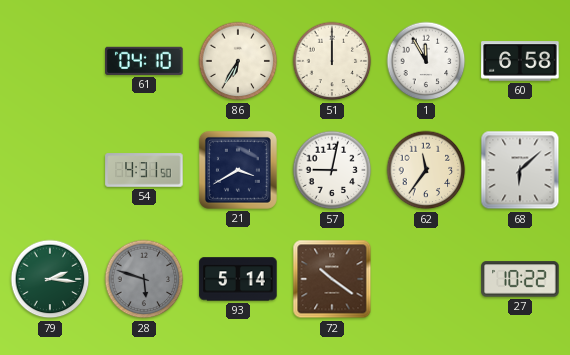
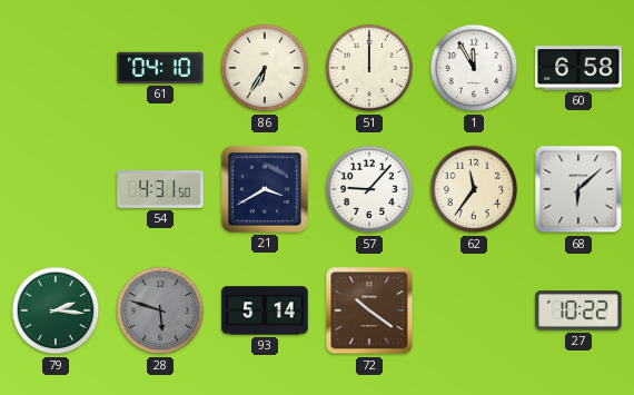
57: 9:02 -> 9:07 (369, 189)
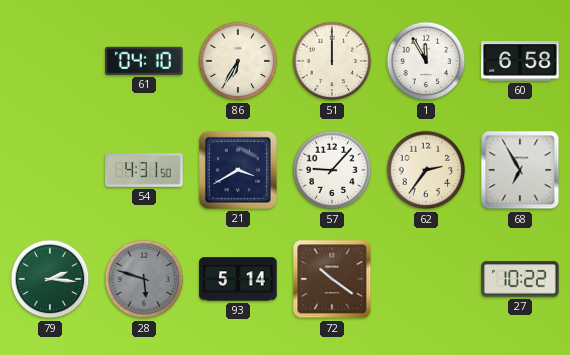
62: 11:36 -> 2:36 (426, 170)
68: 6:08 -> 6:55 (520, 170)
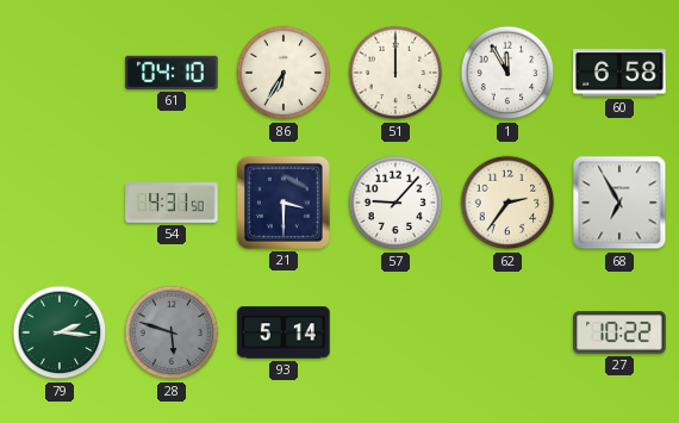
21: 3:40 -> 3:30 (284, 203)
72: 10:21 -> none (332, 279)
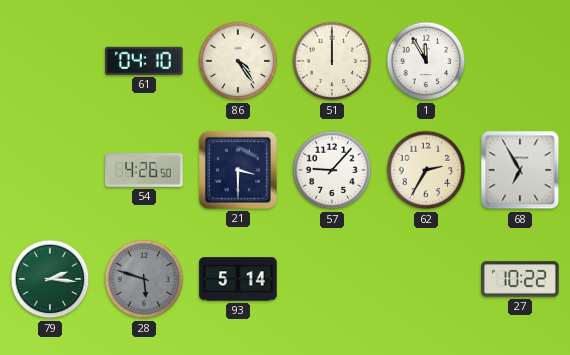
86: 6:35 -> 4:24 (238, 61)
60: 6:58 -> none (619, 73)
54: 4:31 -> 4:26 (144, 170)
62: 2:36 -> 2:35 (426, 170)
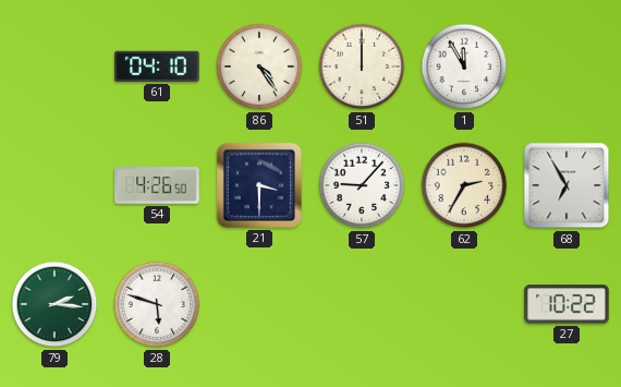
28 dial: grey -> white (157, 304)
93: 5:14 -> none (238, 279)
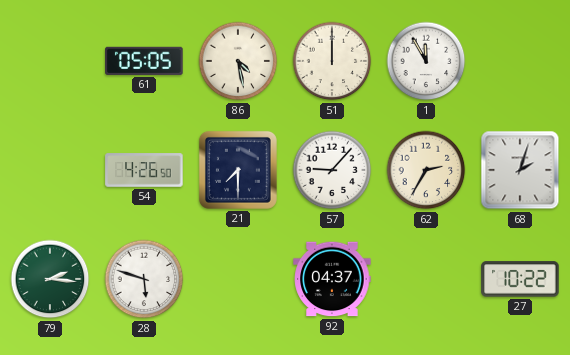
61: 04:10 -> 05:05 (144, 61)
86: 4:24 -> 4:28 (238, 61)
21: 3:30 -> 7:30 (238, 170)
68: 6:55 -> 2:03 (520, 170)
92: none -> 04:37 (332, 279)
